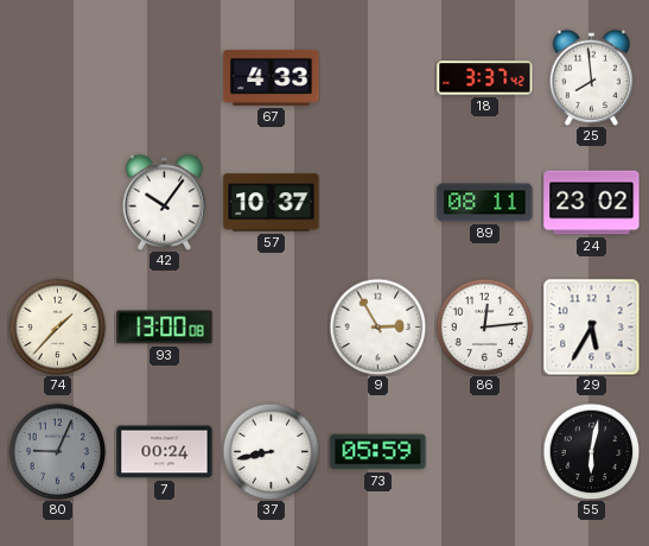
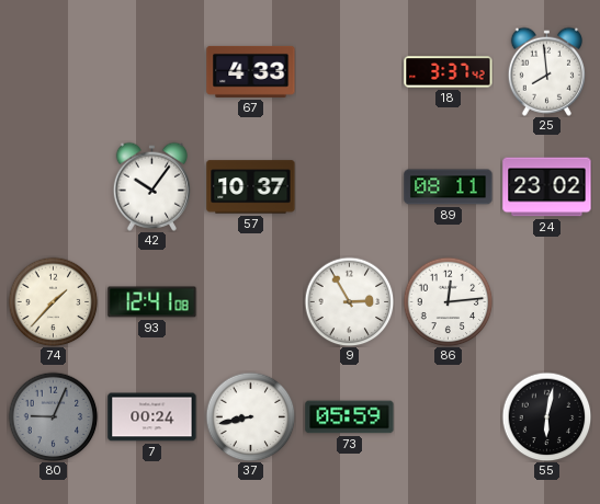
93: 13:00 -> 12:41 (152, 302)
29: 5:35 -> none (591, 326)
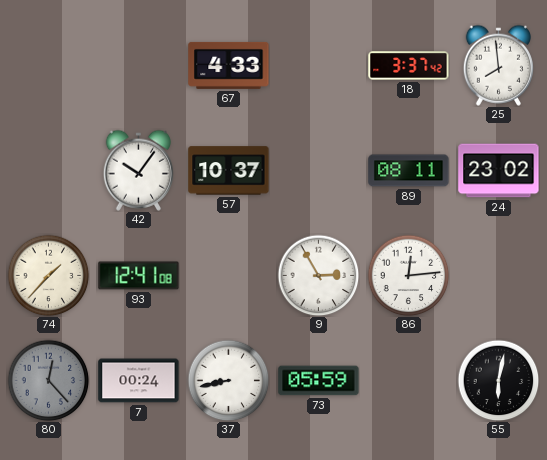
80: 9:04 -> 12:23 (48, 380)
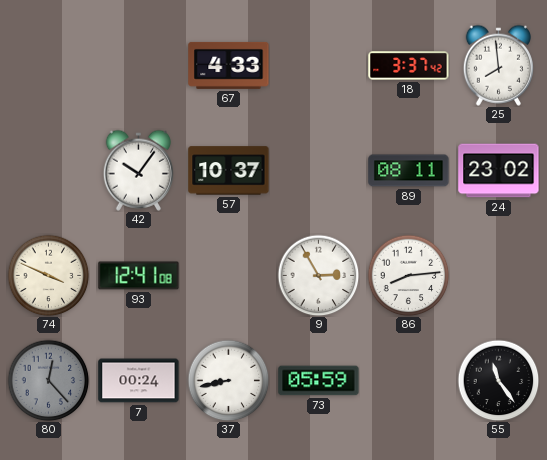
74: 1:37 -> 3:49 (48, 275)
86: 12:14 -> 8:14 (408, 275)
55: 6:02 -> 11:24 (498, 380)
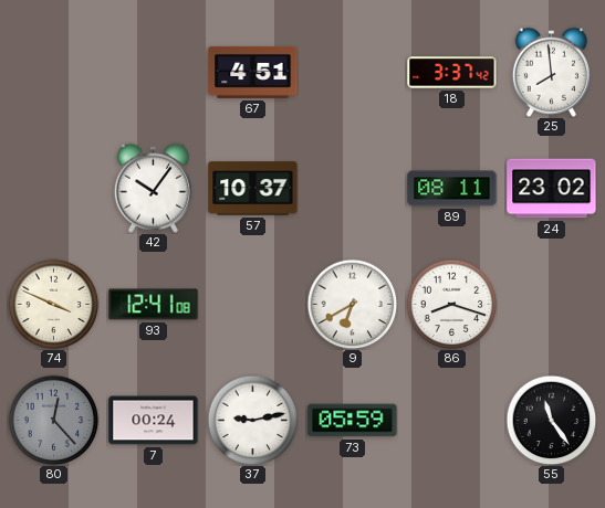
67: 4:33 -> 4:51 (253, 72)
9: 2:55 -> 6:40 (352, 304)
86: 8:14 -> 8:18 (451, 304)
37: 8:43 -> 9:13 (252, 420)
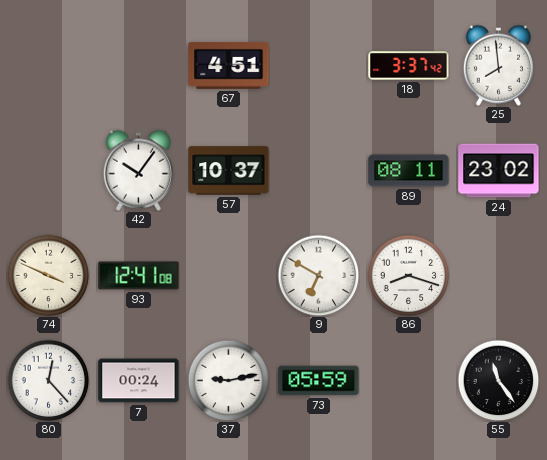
9: 6:40 -> 6:50 (318, 275)
80 dial: grey -> white (48, 380)
